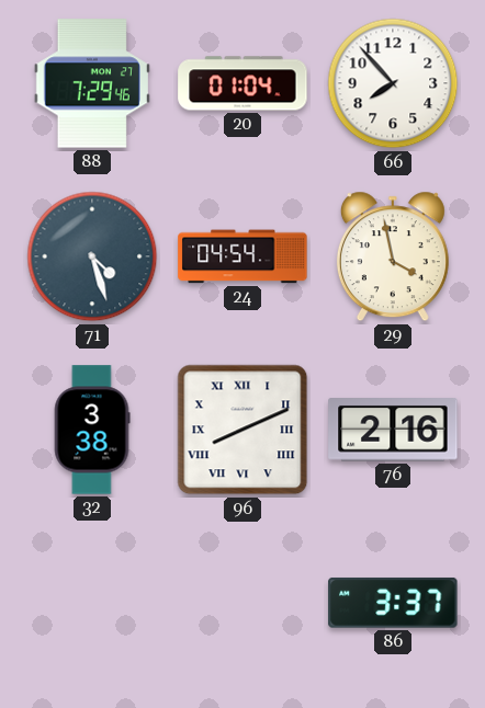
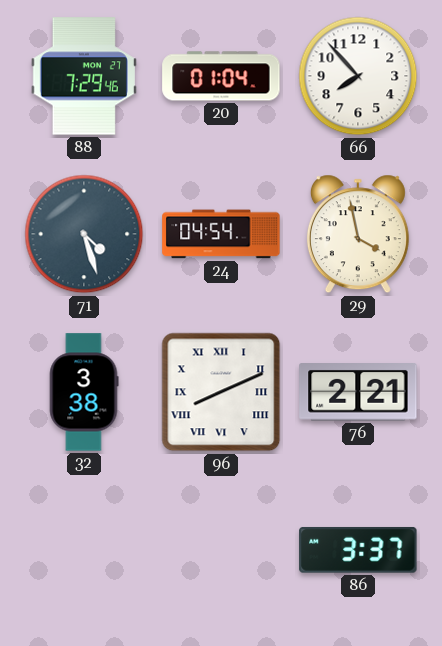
76: 2:16 -> 2:21 (358, 393)
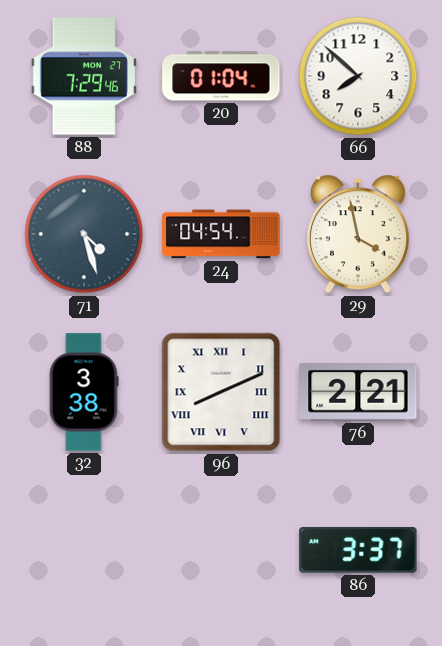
66: 7:53 -> 7:52 (358, 76)
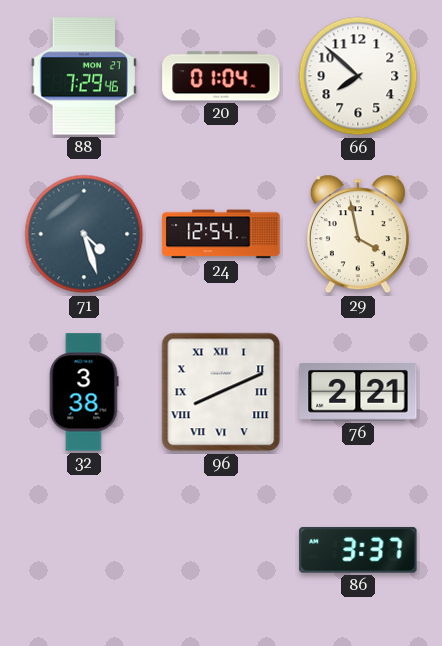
24: 04:54 -> 12:54 (221, 234)
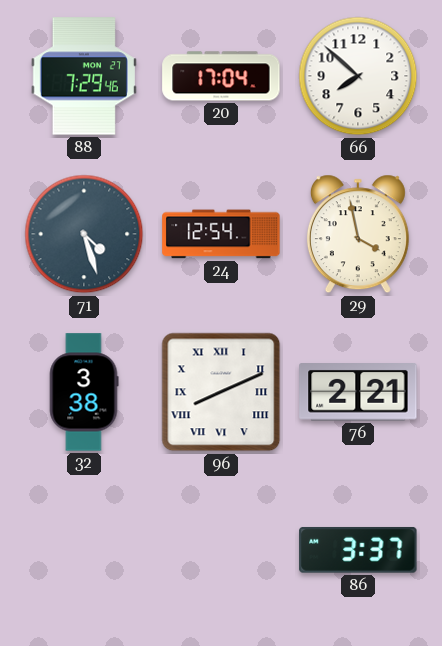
20: 01:04 -> 17:04 (221, 76)
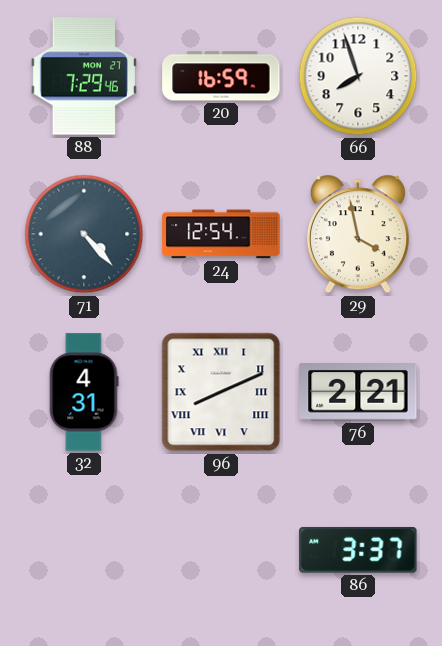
20: 17:04 -> 16:59 (221, 76)
66: 7:52 -> 7:57 (358, 76)
71: 4:27 -> 4:23 (84, 234)
32: 3:38 -> 4:31 (84, 392)
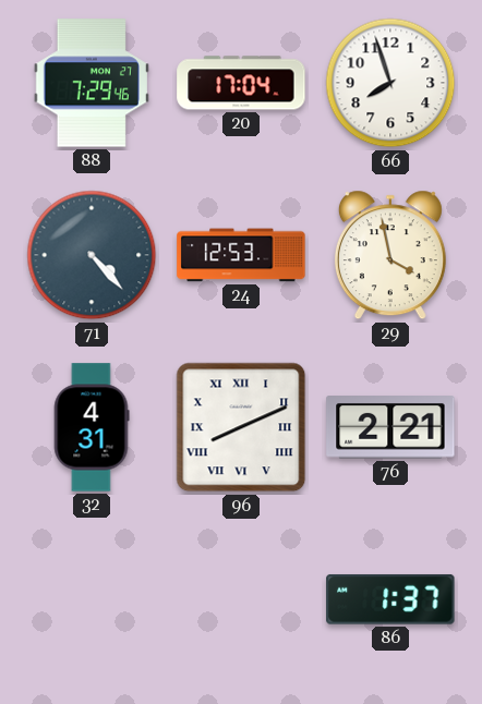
20: 16:59 -> 17:04 (241, 83)
24: 12:54 -> 12:53 (241, 255)
86: 3:37 -> 1:37 (390, 599)
